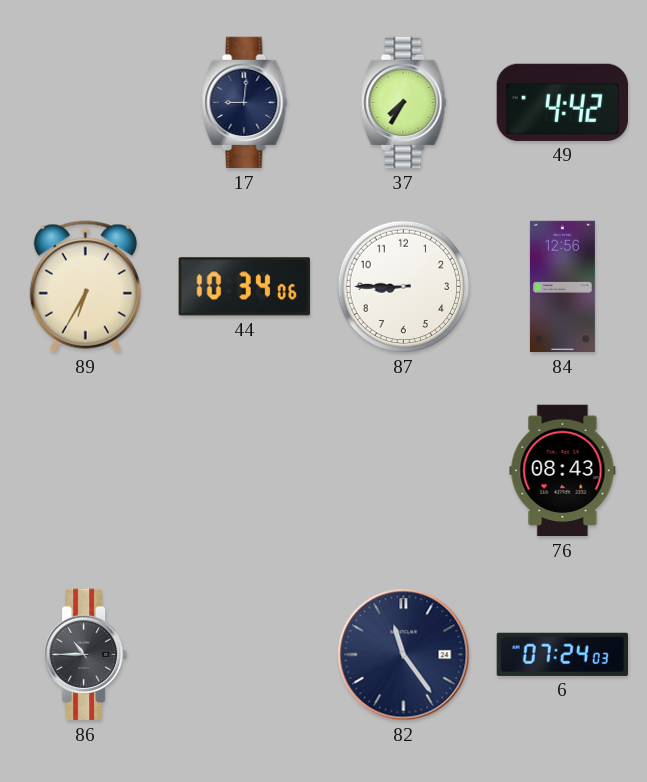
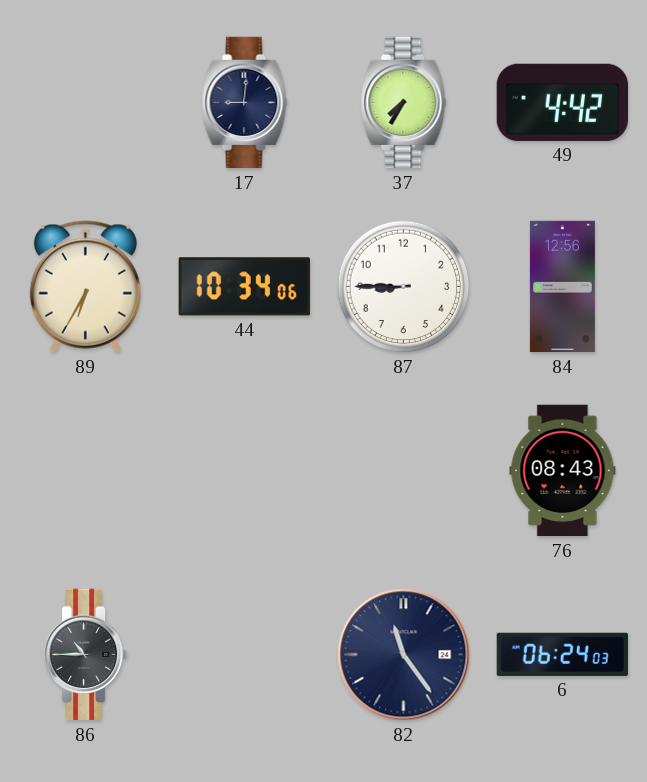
6: 07:24 -> 06:24 (562, 654)
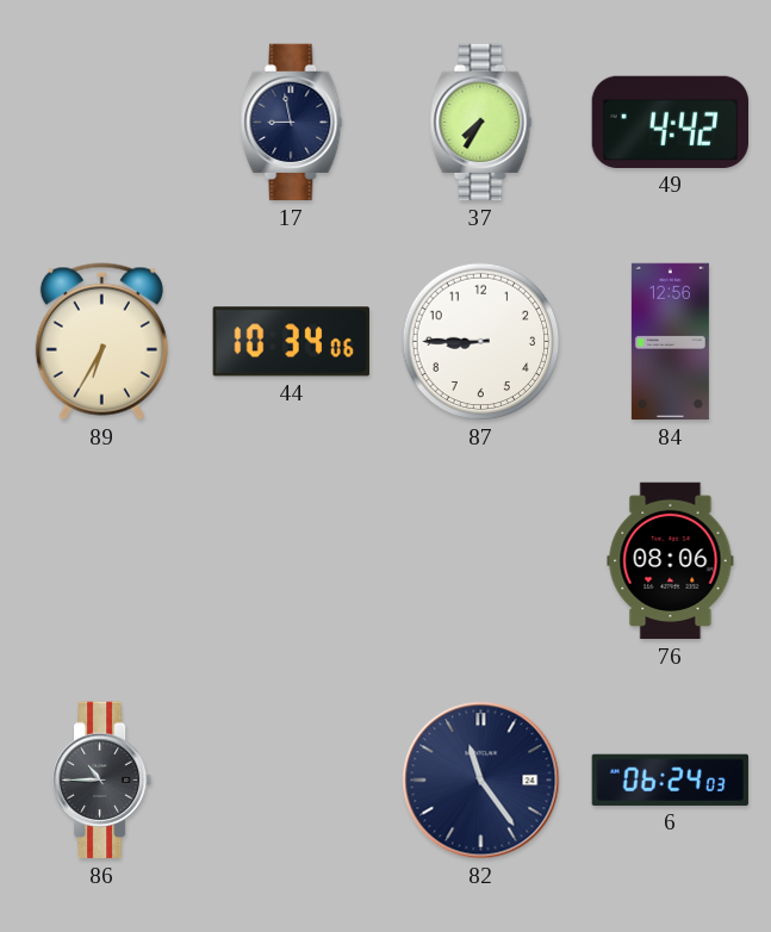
17: 9:01 -> 8:58 (292, 123)
76: 08:43 -> 08:06 (671, 561)
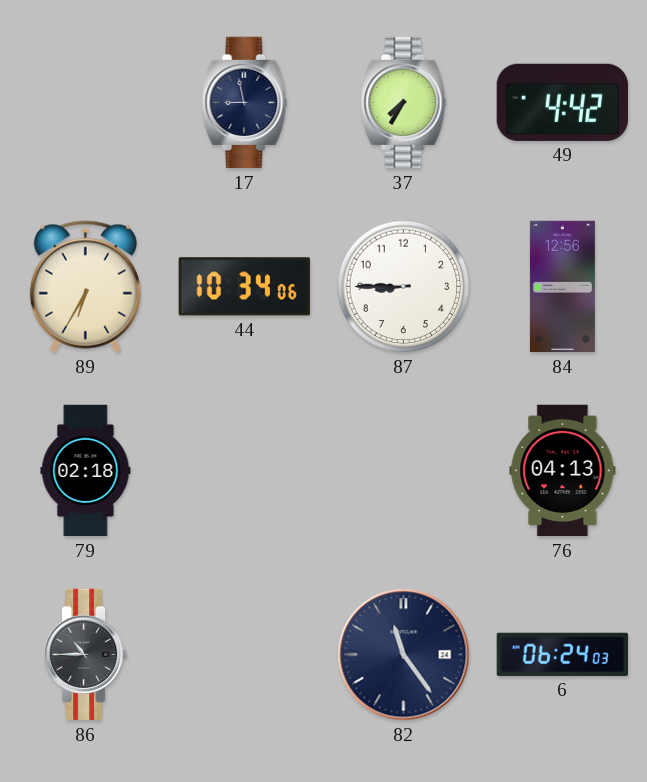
79: none -> 02:18 (86, 471)
76: 08:06 -> 04:13 (563, 471)
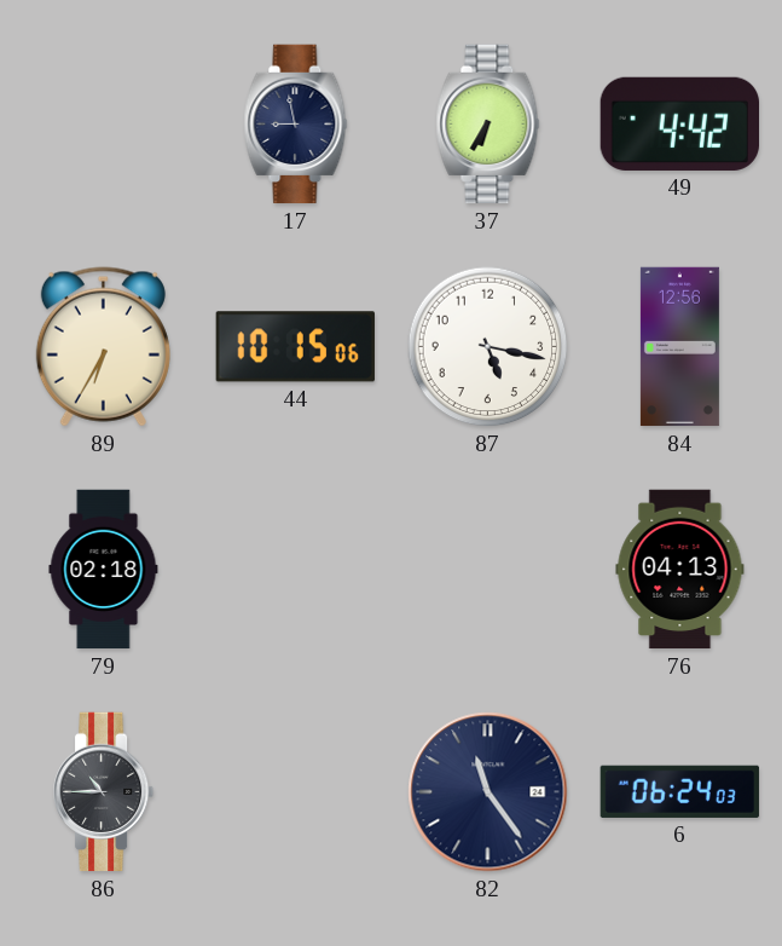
37: 7:35 -> 6:35 (488, 125)
44: 10:34 -> 10:15 (295, 347)
87: 8:45 -> 5:17 (488, 347)
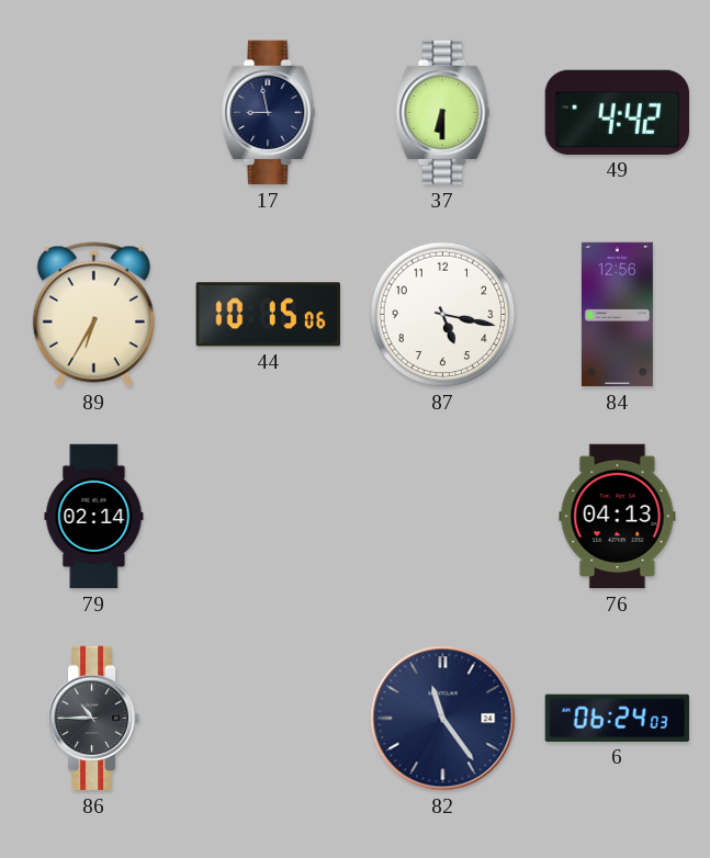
37: 6:35 -> 6:30 (443, 113)
79: 02:18 -> 02:14 (94, 517)
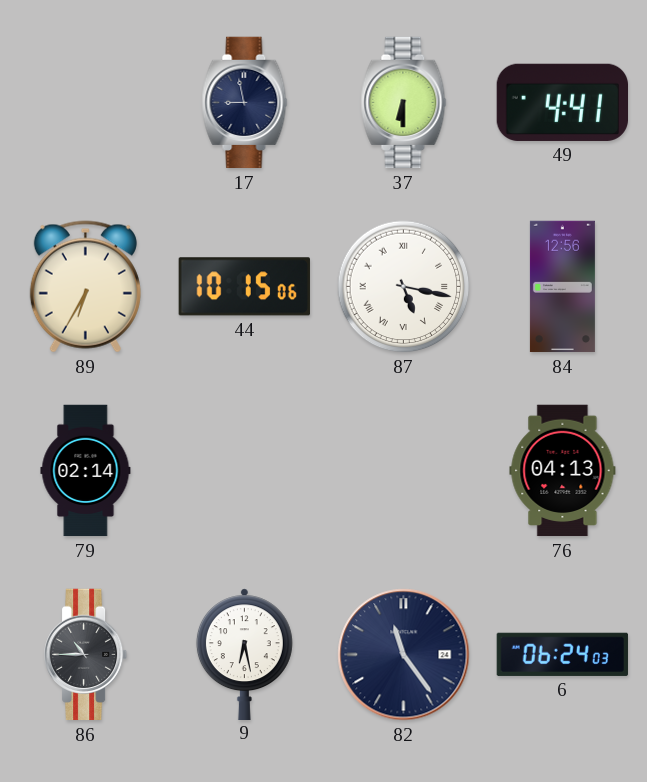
49: 4:42 -> 4:41 (562, 102)
87 numerals: Arabic -> Roman (404, 287)
9: none -> 6:28 (244, 654)
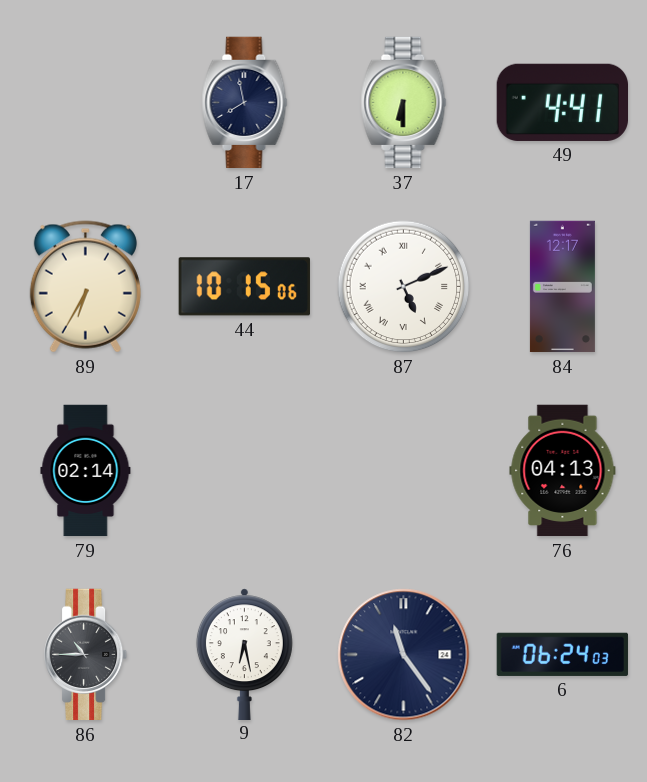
17: 8:58 -> 7:58 (245, 103)
87: 5:17 -> 5:11 (404, 287)
84: 12:56 -> 12:17 (562, 287)
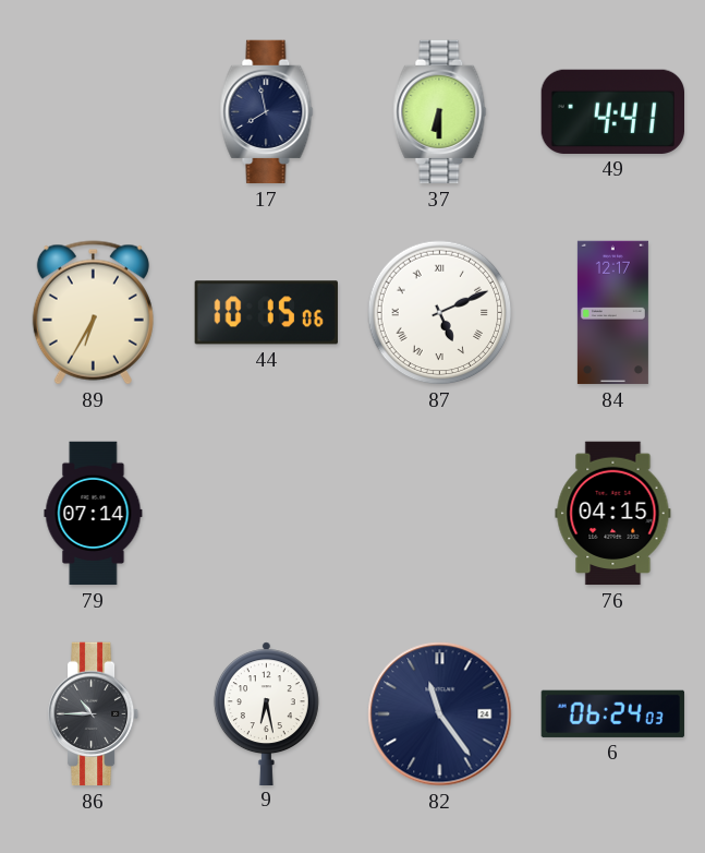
79: 02:14 -> 07:14 (94, 514)
76: 04:13 -> 04:15 (613, 514)
